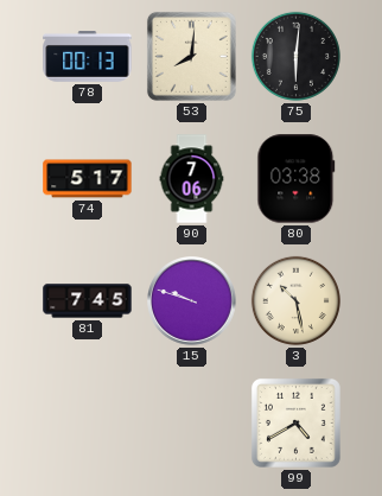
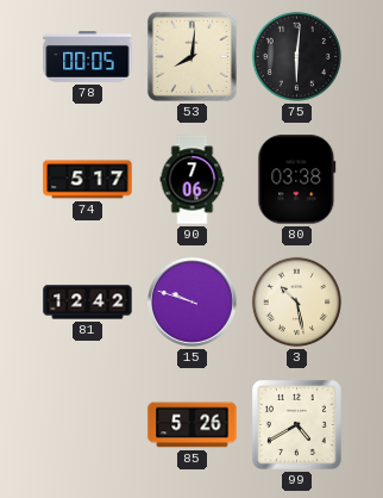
78: 00:13 -> 00:05 (88, 57)
81: 7:45 -> 12:42 (88, 303)
85: none -> 5:26 (193, 425)
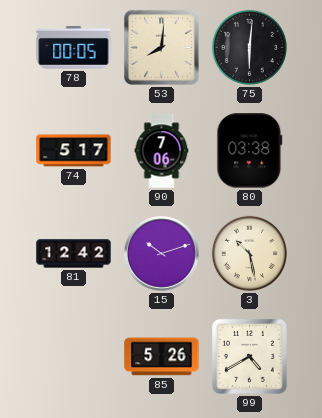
15: 9:48 -> 10:12 (162, 254)
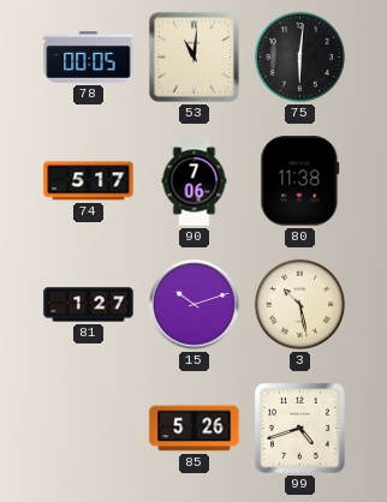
53: 8:01 -> 11:01 (194, 56)
80: 03:38 -> 11:38 (300, 181)
81: 12:42 -> 1:27 (89, 305)
99: 4:40 -> 4:42 (299, 428)
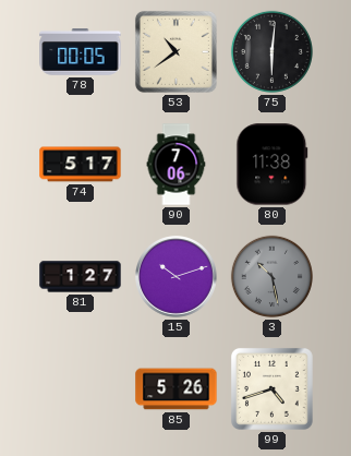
53: 11:01 -> 10:39 (175, 51)
3 dial: cream -> grey (271, 276)
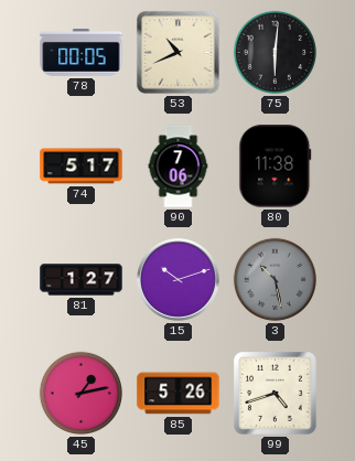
53: 10:39 -> 10:41 (177, 52)
45: none -> 1:13 (80, 393)
